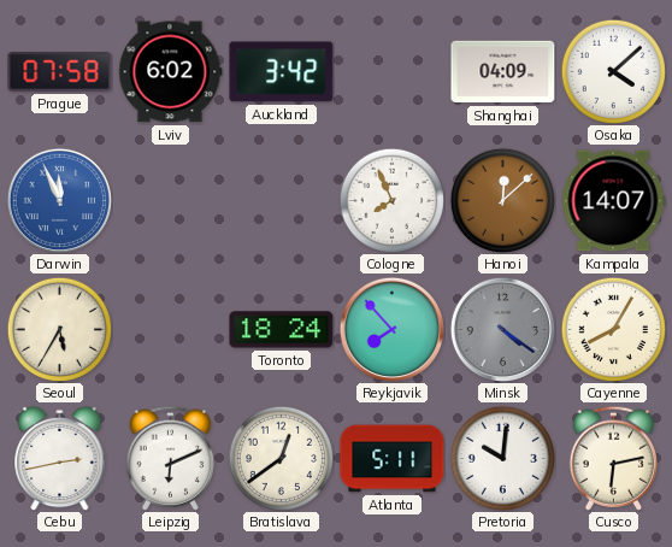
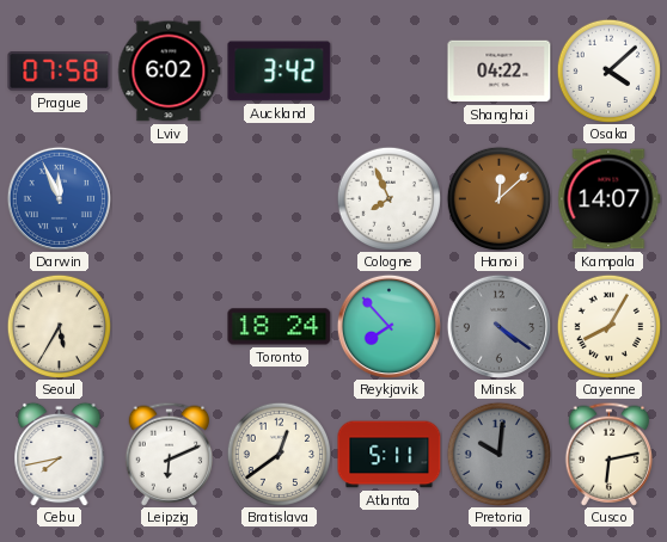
Shanghai: 04:09 -> 04:22 (500, 72)
Cebu: 2:43 -> 7:43 (60, 454)
Pretoria dial: white -> grey (498, 454)
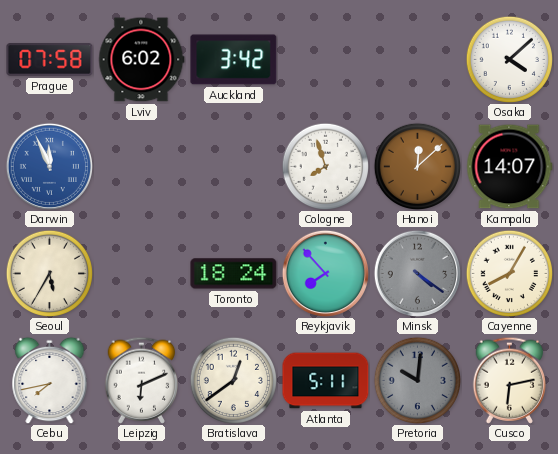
Shanghai: 04:22 -> none (500, 72)
Cologne: 7:56 -> 7:57 (325, 166)
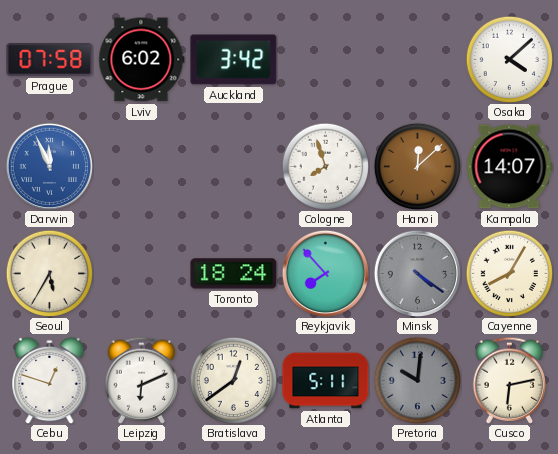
Cebu: 7:43 -> 12:48 (50, 380)
